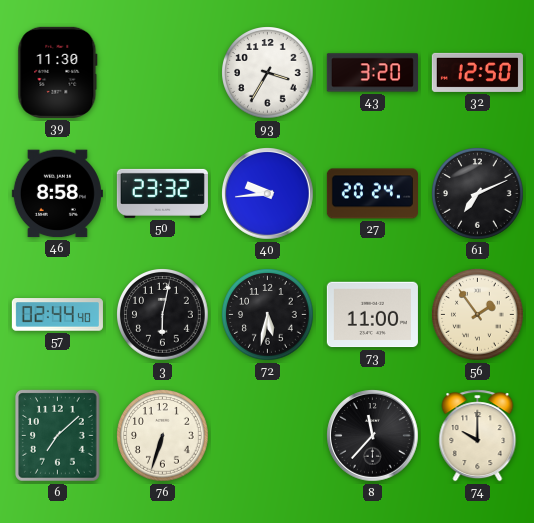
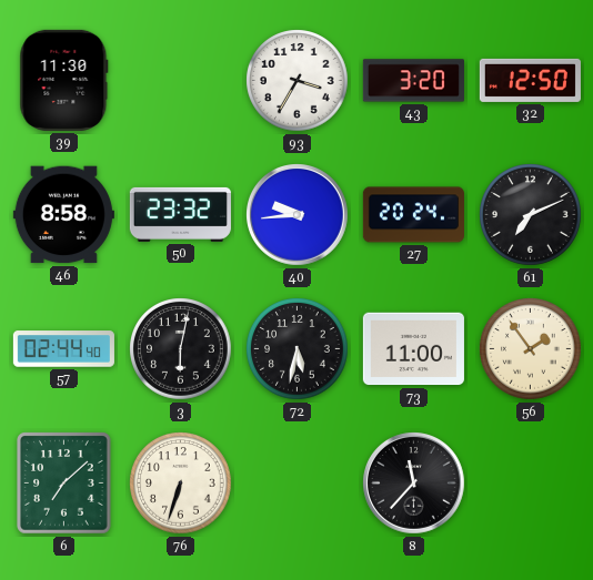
74: 10:00 -> none (478, 436)
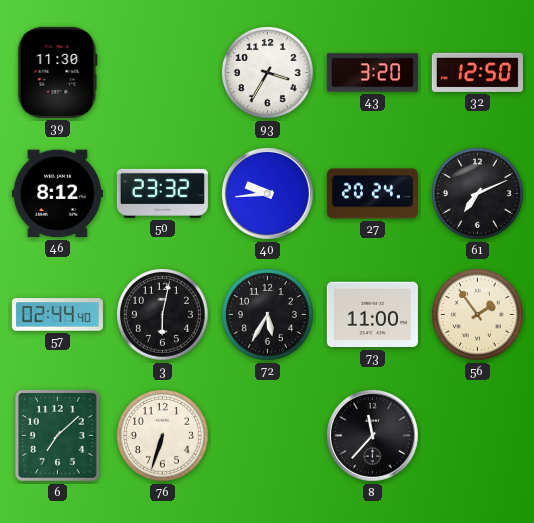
46: 8:58 -> 8:12 (57, 194)
72: 5:32 -> 5:35 (268, 315)
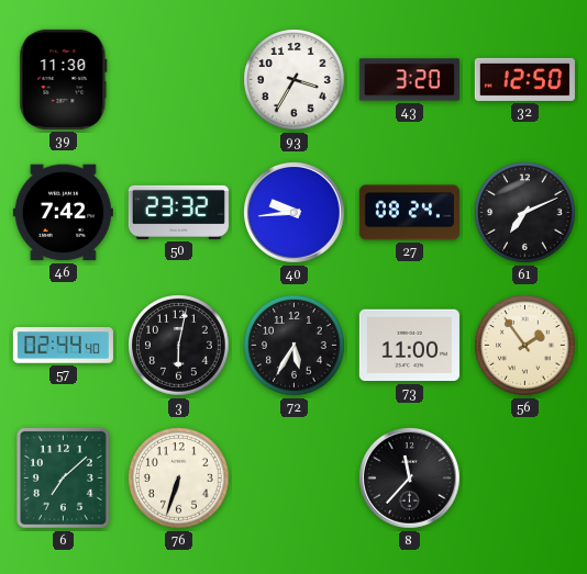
46: 8:12 -> 7:42 (63, 213)
27: 20:24 -> 08:24 (409, 213)
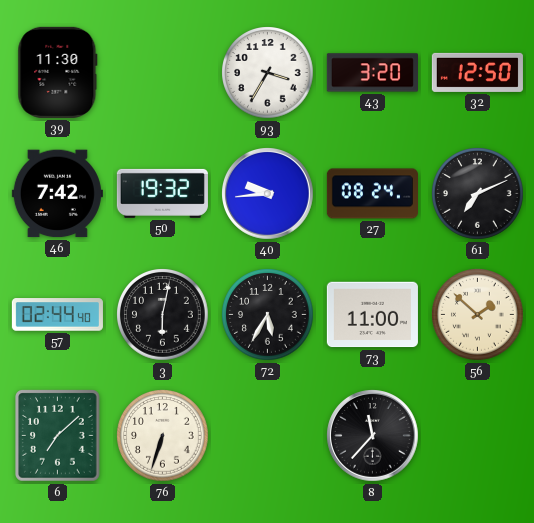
50: 23:32 -> 19:32 (162, 193)
56: 1:54 -> 1:52 (478, 315)
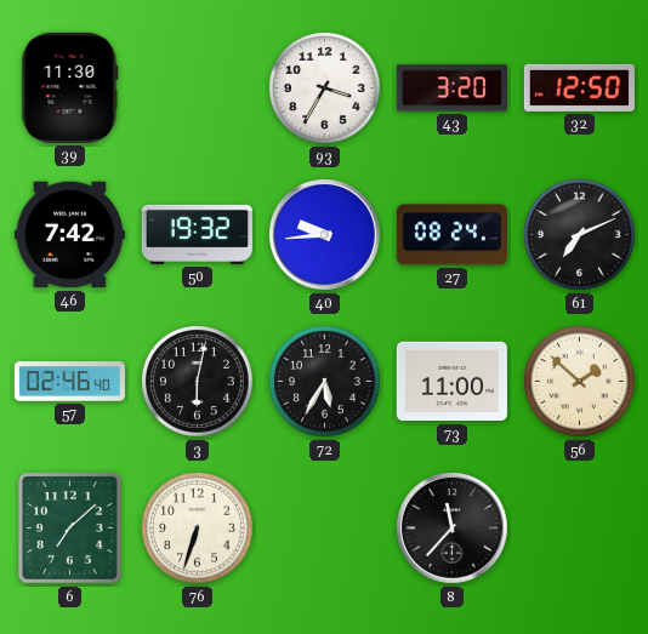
57: 02:44 -> 02:46 (69, 382)
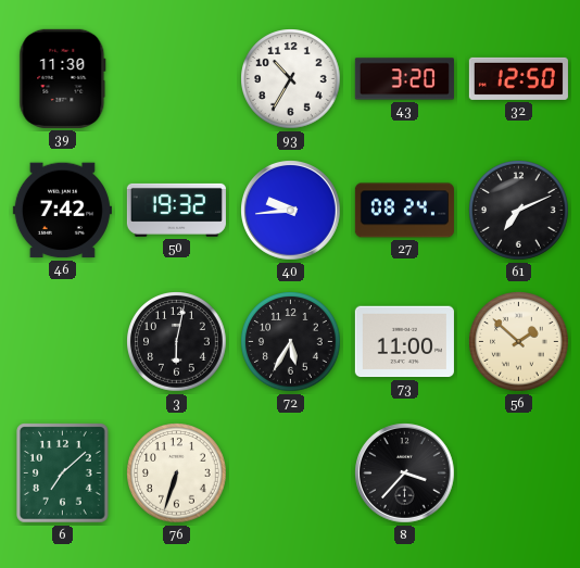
93: 3:35 -> 10:35 (291, 79)
57: 02:46 -> none (69, 382)
8: 11:37 -> 3:37 (405, 474)
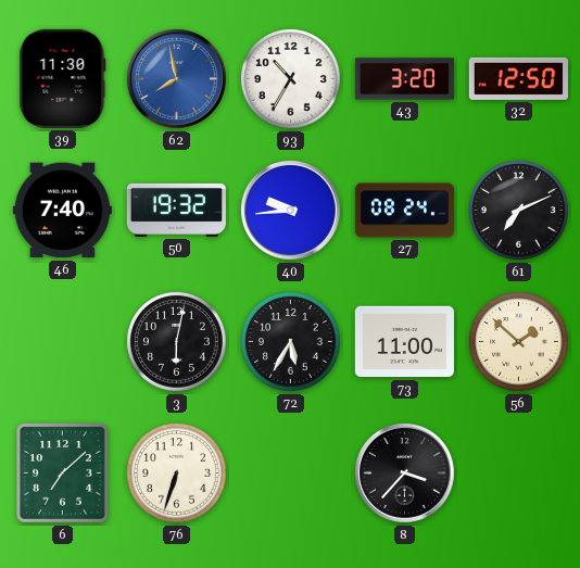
62: none -> 7:58 (177, 79)
46: 7:42 -> 7:40 (62, 211)
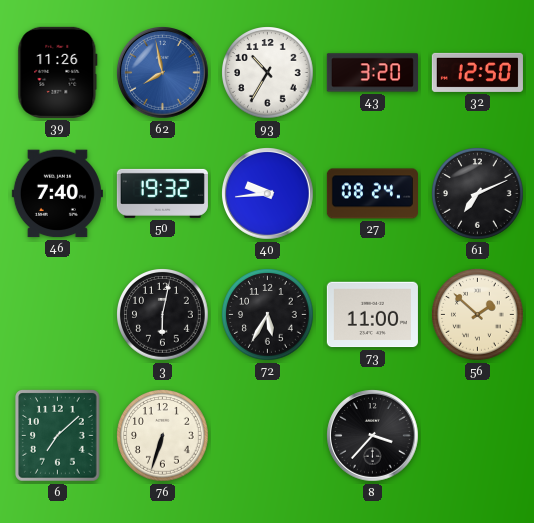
39: 11:30 -> 11:26 (58, 72)
